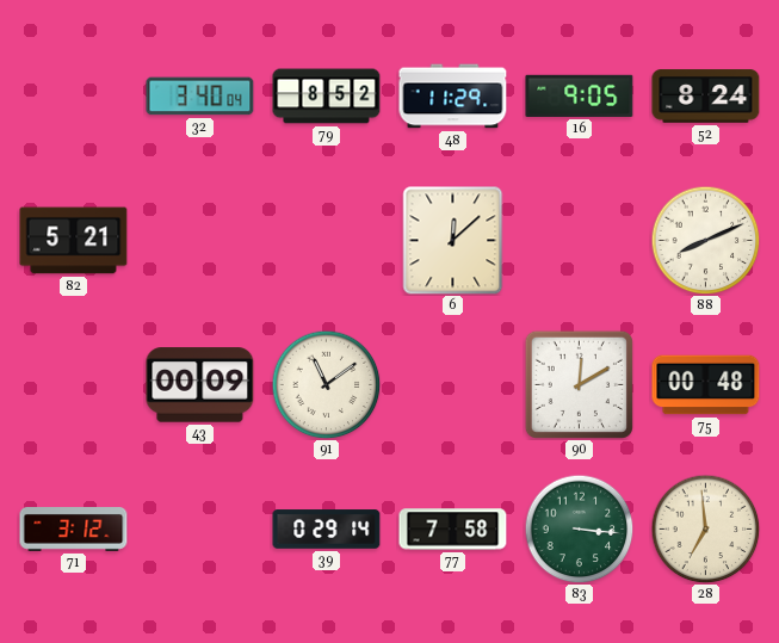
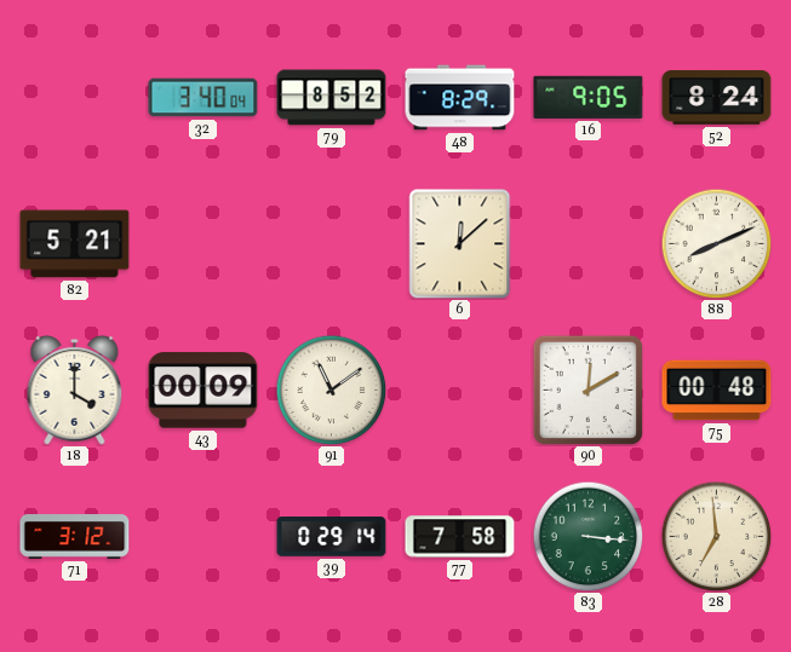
48: 11:29 -> 8:29 (460, 98)
18: none -> 4:00 (75, 390)
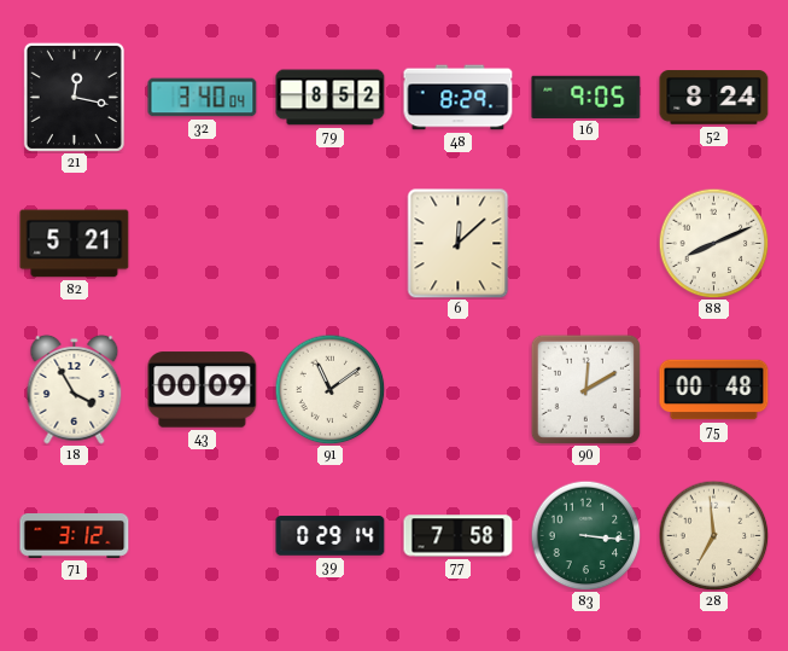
21: none -> 12:17 (74, 97)
18: 4:00 -> 3:55 (75, 389)
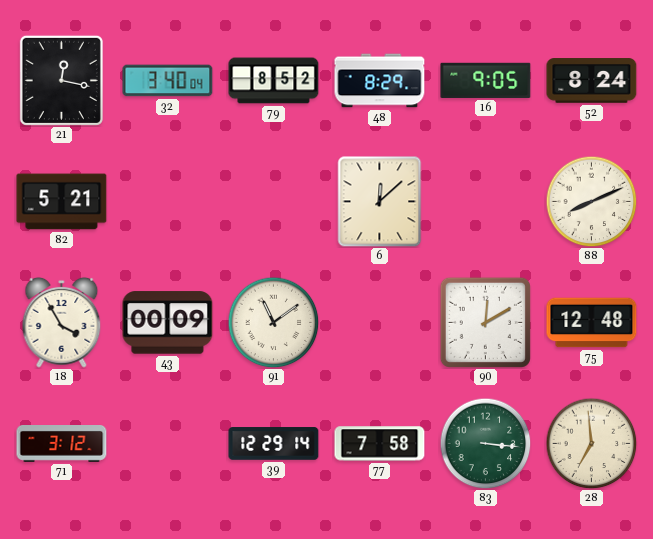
75: 00:48 -> 12:48 (592, 323)
39: 0:29 -> 12:29 (274, 444)
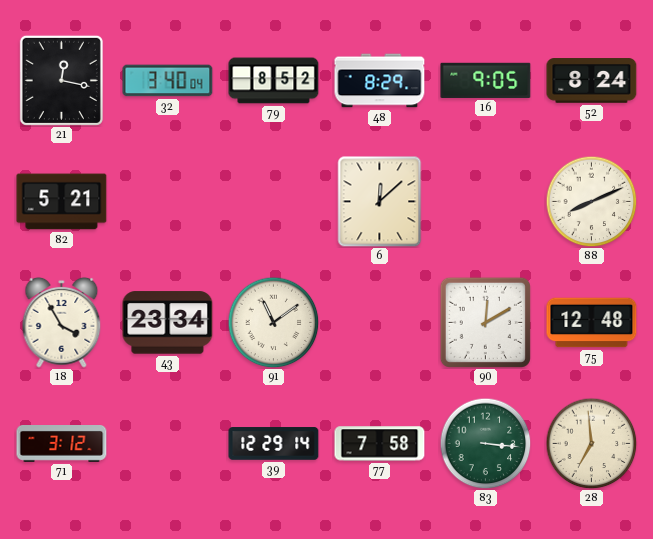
43: 00:09 -> 23:34 (168, 323)
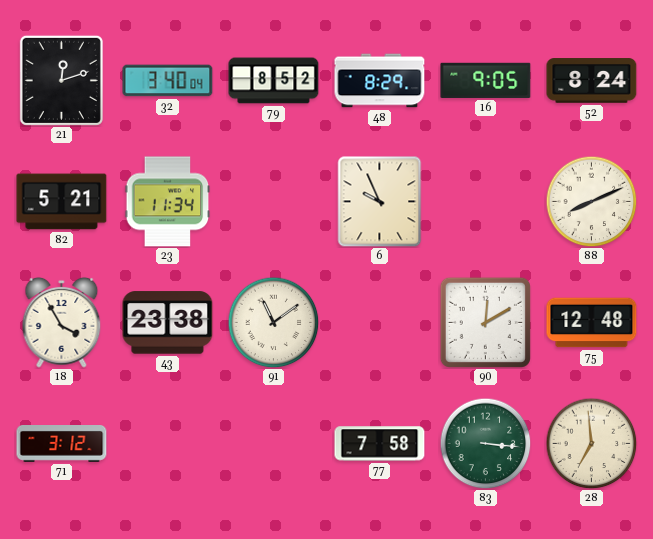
21: 12:17 -> 12:12 (61, 80)
23: none -> 11:34 (168, 202)
6: 12:08 -> 9:56 (380, 202)
43: 23:34 -> 23:38 (168, 323)
39: 12:29 -> none (274, 444)
